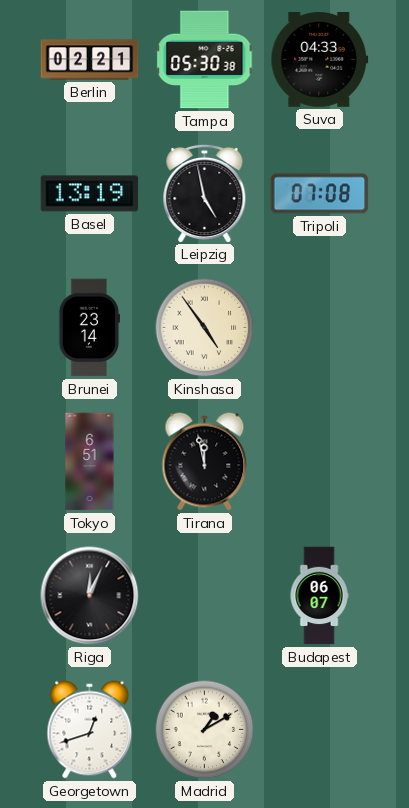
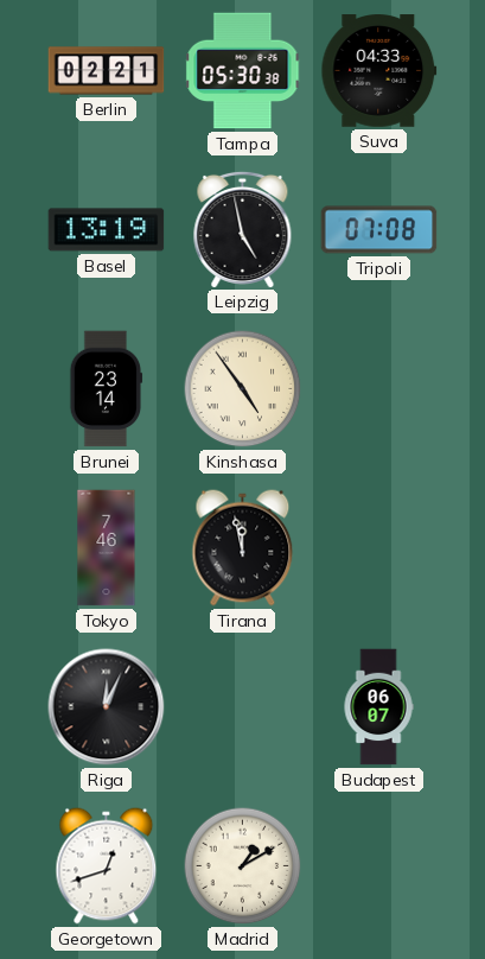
Tokyo: 6:51 -> 7:46 (107, 548)
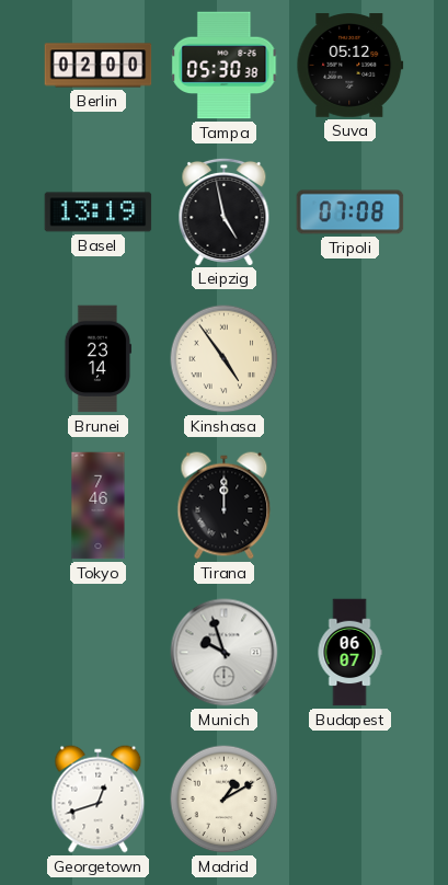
Berlin: 02:21 -> 02:00 (99, 66)
Suva: 04:33 -> 05:12 (351, 66)
Tirana: 11:58 -> 12:00 (225, 506)
Riga: 12:04 -> none (107, 707)
Munich: none -> 9:57 (225, 653)
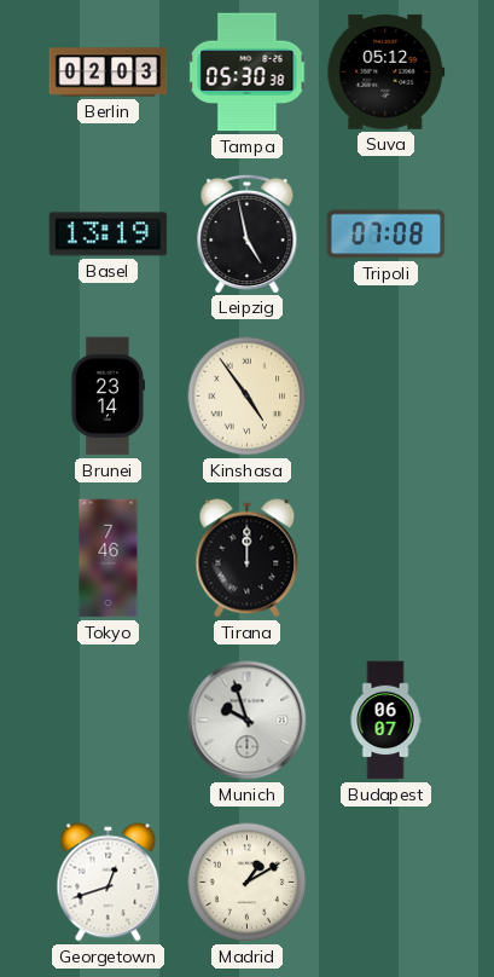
Berlin: 02:00 -> 02:03 (109, 73)
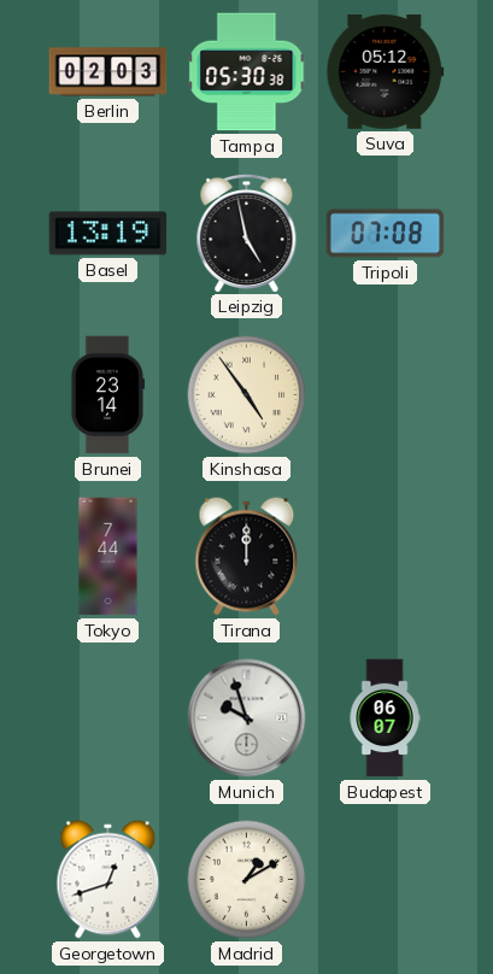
Tokyo: 7:46 -> 7:44 (108, 557)
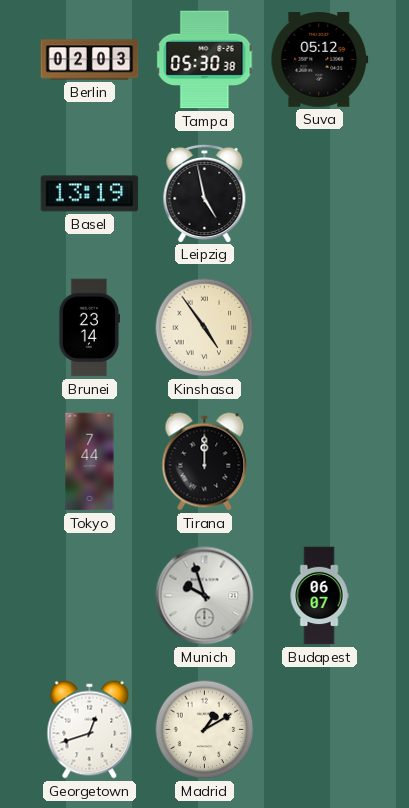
Tripoli: 07:08 -> none (386, 234)
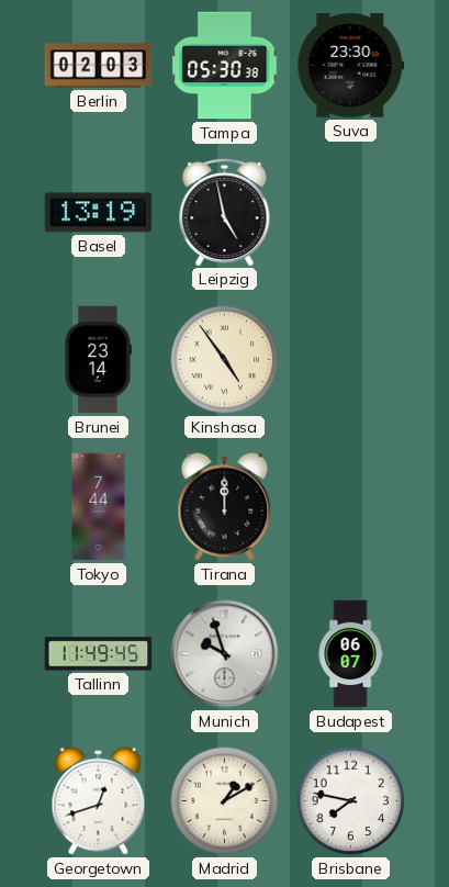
Suva: 05:12 -> 23:30 (351, 66)
Tallinn: none -> 11:49 (99, 654)
Brisbane: none -> 7:47 (351, 801)
